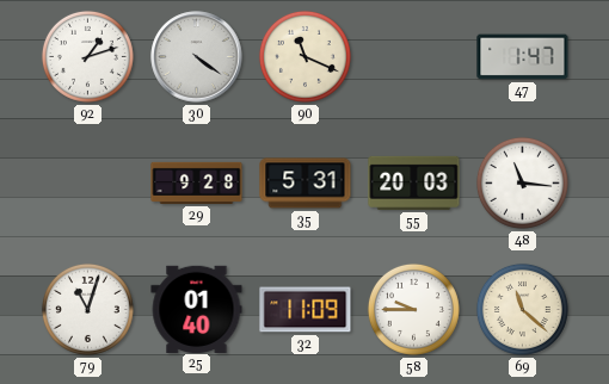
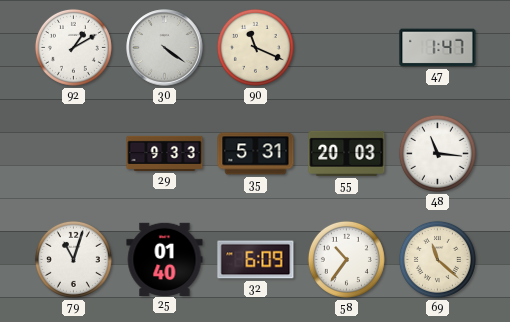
92: 1:12 -> 1:10 (73, 47)
29: 9:28 -> 9:33 (165, 153)
32: 11:09 -> 6:09 (256, 260)
58: 9:45 -> 10:36 (346, 259)
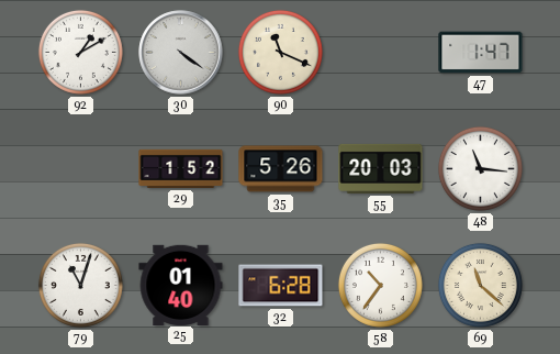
29: 9:33 -> 1:52 (181, 168)
35: 5:31 -> 5:26 (281, 169)
32: 6:09 -> 6:28 (281, 286)
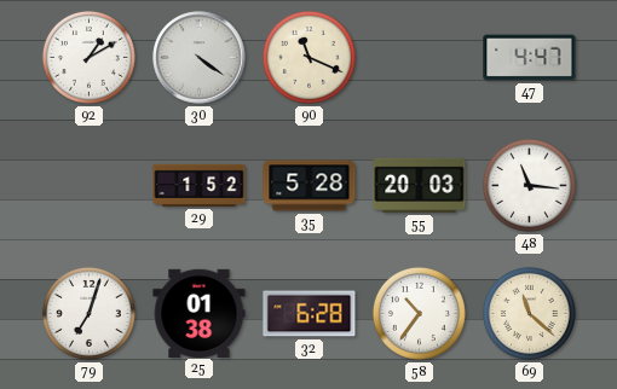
47: 1:47 -> 4:47 (530, 58)
35: 5:26 -> 5:28 (310, 186)
79: 11:03 -> 7:03 (88, 313)
25: 01:40 -> 01:38 (200, 313)
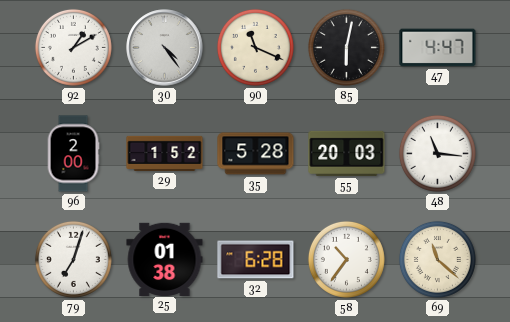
30: 4:21 -> 4:24 (165, 48)
85: none -> 6:02 (346, 47)
96: none -> 2:00 (73, 154)
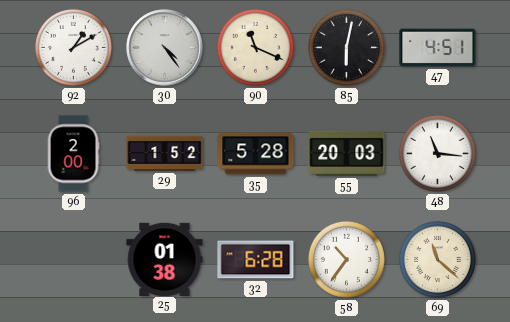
47: 4:47 -> 4:51 (438, 48)
79: 7:03 -> none (73, 259)
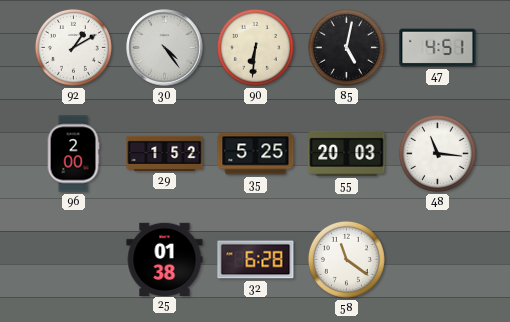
90: 11:19 -> 6:31 (255, 47)
85: 6:02 -> 5:02 (346, 47)
35: 5:28 -> 5:25 (256, 154)
58: 10:36 -> 11:21 (346, 259)
69: 11:22 -> none (437, 259)
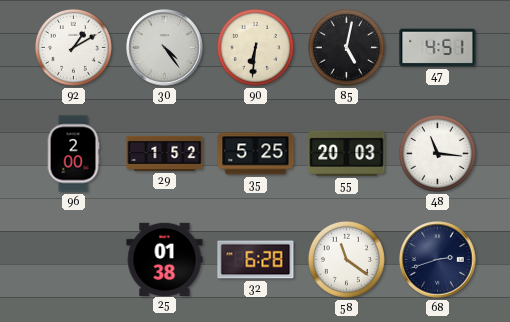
68: none -> 2:42 (438, 260)
